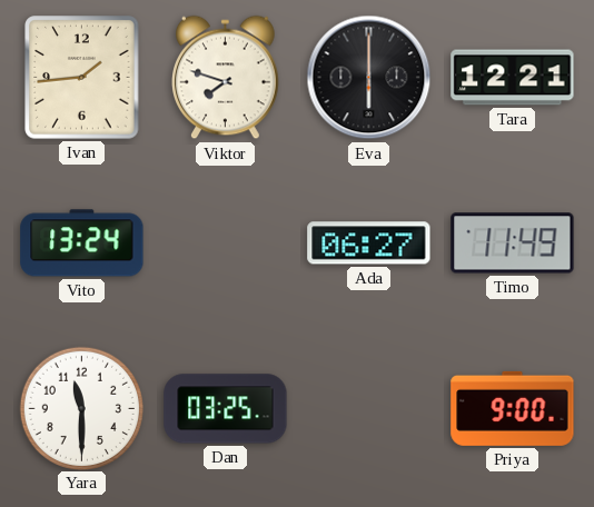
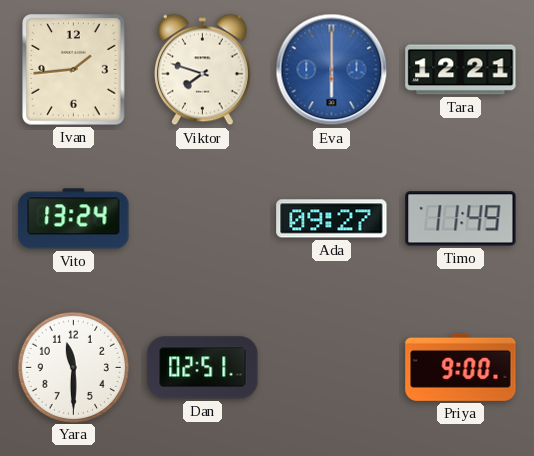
Eva dial: black -> blue (332, 70)
Ada: 06:27 -> 09:27 (332, 219)
Dan: 03:25 -> 02:51 (203, 368)
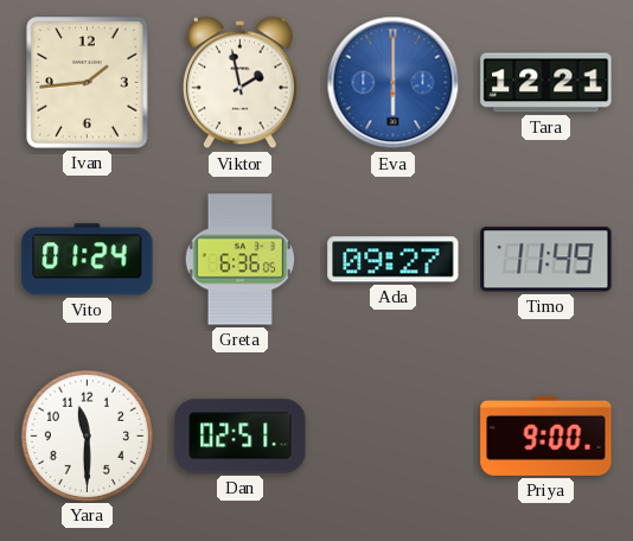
Viktor: 7:48 -> 1:58 (241, 83)
Vito: 13:24 -> 01:24 (88, 260)
Greta: none -> 6:36 (241, 260)
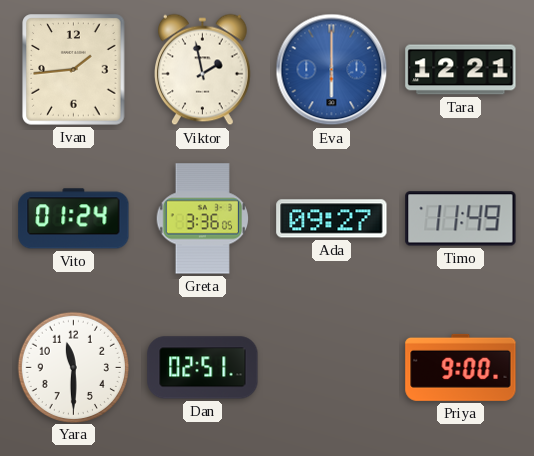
Greta: 6:36 -> 3:36 (203, 219)
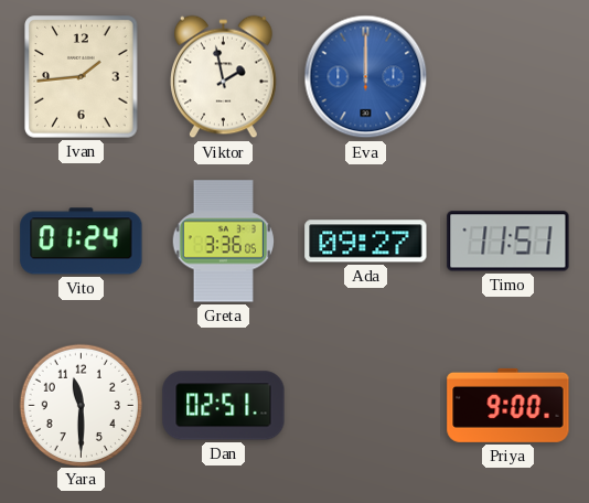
Eva: 6:00 -> 12:00 (366, 77)
Tara: 12:21 -> none (461, 70)
Timo: 11:49 -> 11:51 (508, 242)
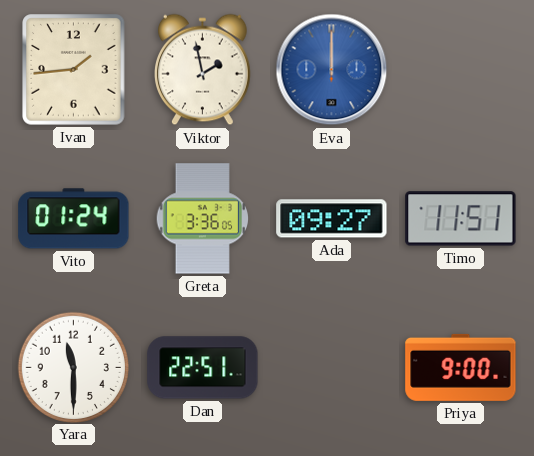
Dan: 02:51 -> 22:51 (203, 368)
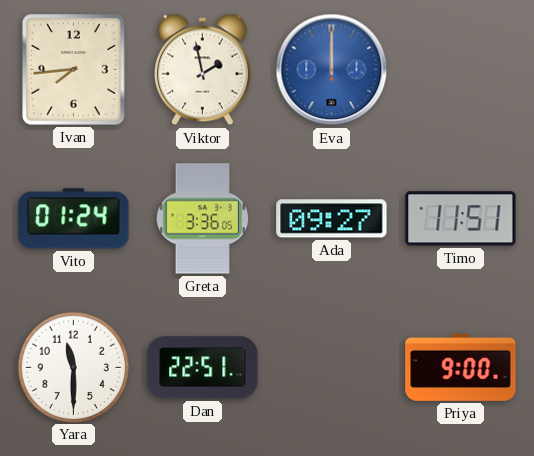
Ivan: 1:44 -> 7:44 (74, 70)
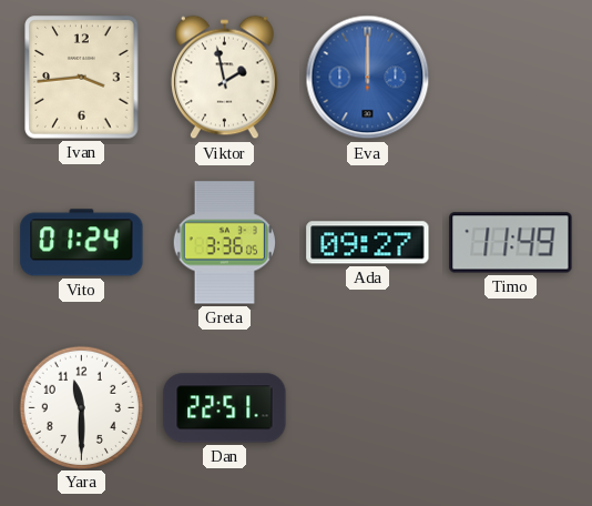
Ivan: 7:44 -> 3:44 (82, 78)
Timo: 11:51 -> 11:49 (511, 243)
Priya: 9:00 -> none (461, 367)
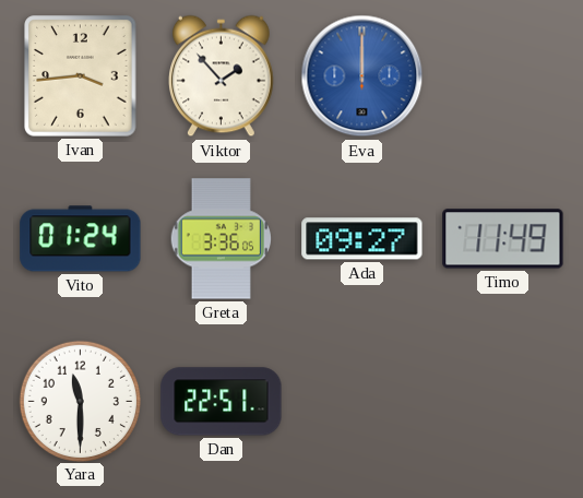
Viktor: 1:58 -> 1:53 (222, 76)
